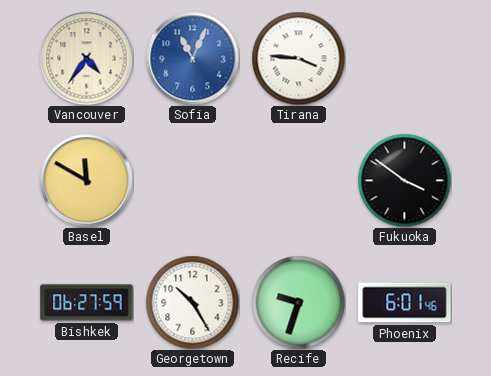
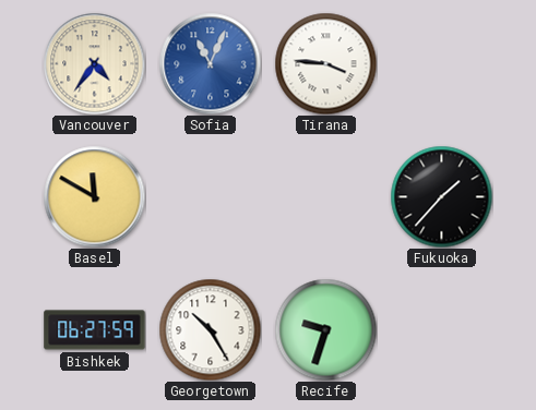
Fukuoka: 3:51 -> 1:37 (441, 196)
Phoenix: 6:01 -> none (405, 303)
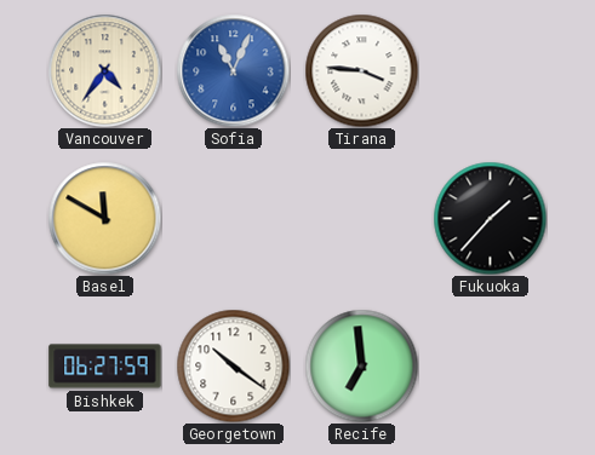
Georgetown: 10:25 -> 10:21 (233, 365)
Recife: 9:33 -> 6:59 (361, 365)
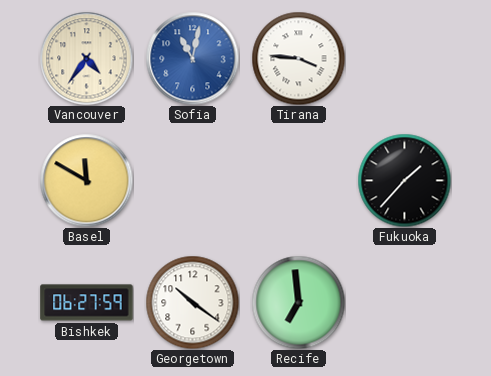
Sofia: 11:04 -> 11:02 (192, 58)
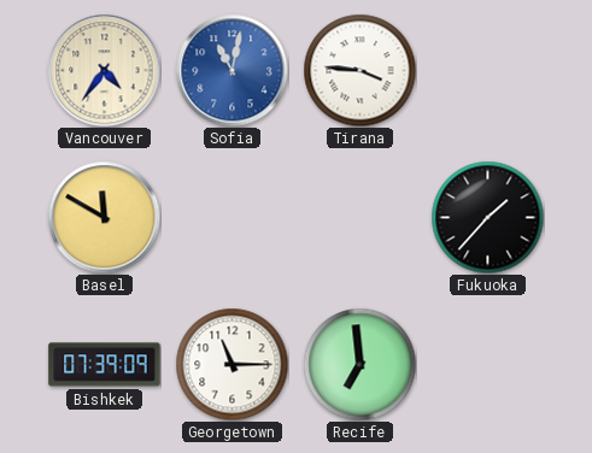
Bishkek: 06:27 -> 07:39 (105, 365)
Georgetown: 10:21 -> 11:15 (231, 364)
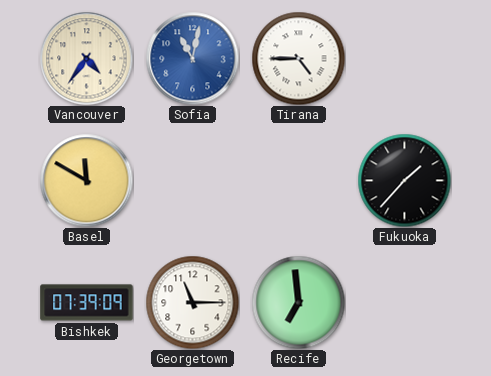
Tirana: 3:46 -> 4:45 (298, 58)
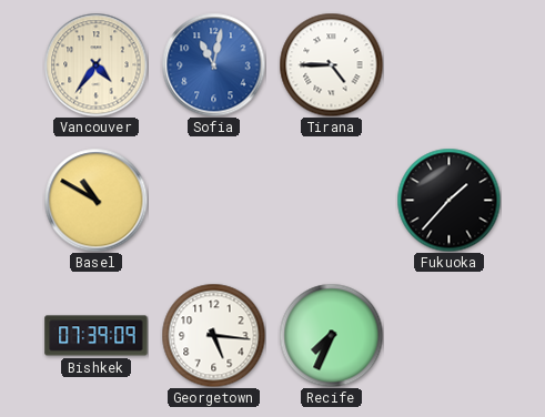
Basel: 11:50 -> 10:50 (95, 200)
Georgetown: 11:15 -> 5:16 (213, 335)
Recife: 6:59 -> 7:34 (331, 335)
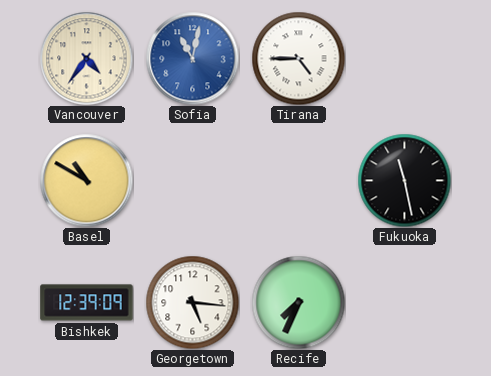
Fukuoka: 1:37 -> 11:28 (404, 180)
Bishkek: 07:39 -> 12:39 (87, 303)
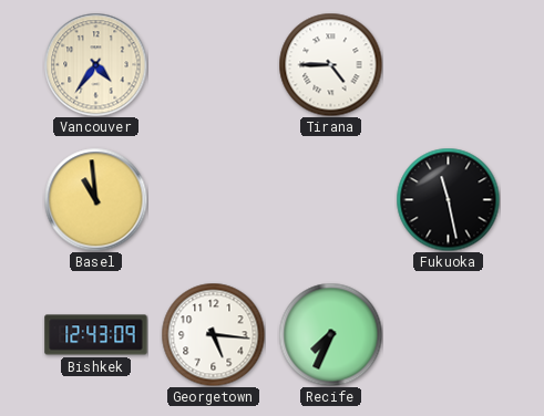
Sofia: 11:02 -> none (192, 58)
Basel: 10:50 -> 10:59 (95, 199)
Bishkek: 12:39 -> 12:43 (96, 335)
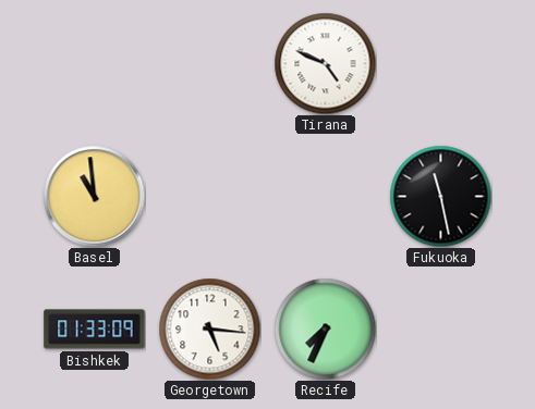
Vancouver: 4:36 -> none (95, 64)
Tirana: 4:45 -> 4:49 (325, 63)
Bishkek: 12:43 -> 01:33 (95, 330)
